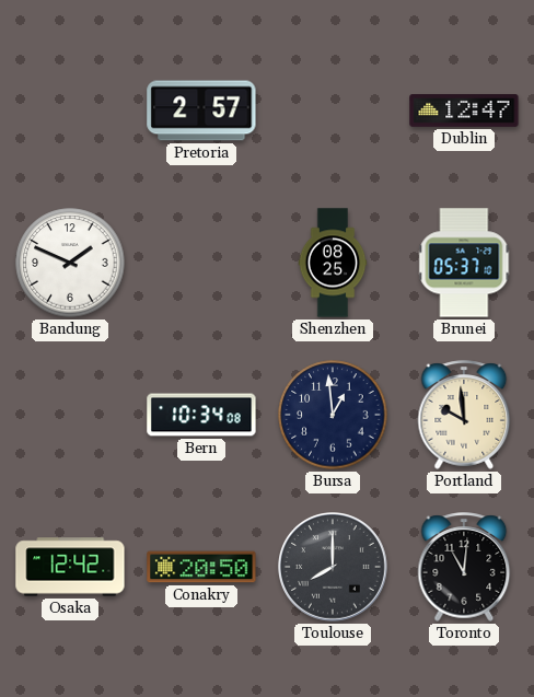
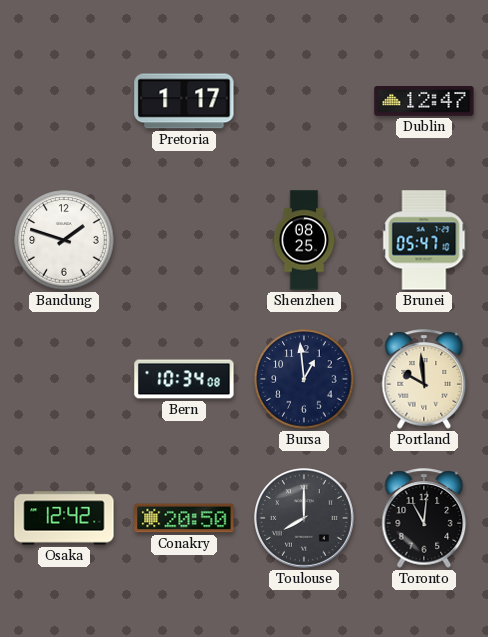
Pretoria: 2:57 -> 1:17 (184, 101)
Bandung: 1:49 -> 1:48 (64, 240)
Brunei: 05:37 -> 05:47 (424, 240)
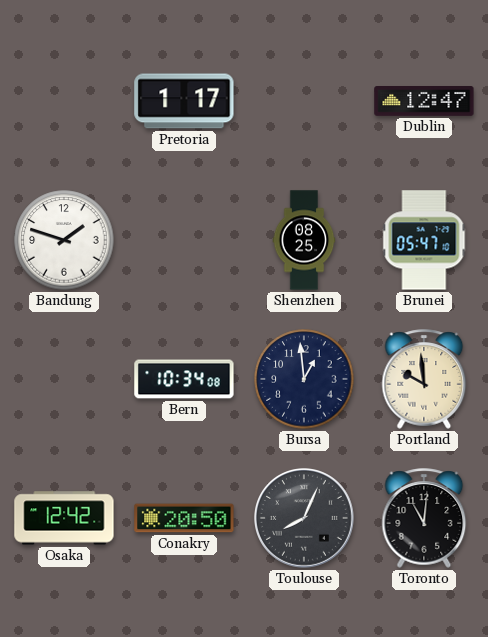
Toulouse: 8:00 -> 8:04 (305, 519)
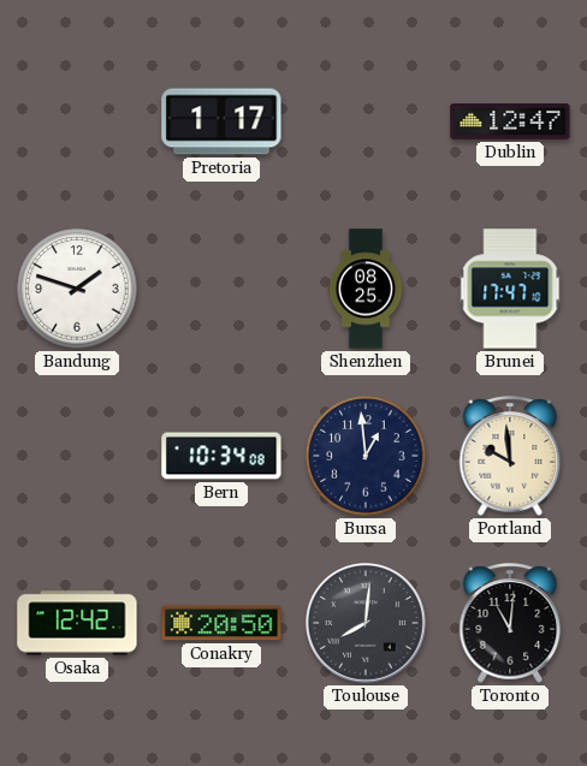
Brunei: 05:47 -> 17:47 (510, 289)
Toulouse: 8:04 -> 8:01 (367, 624)
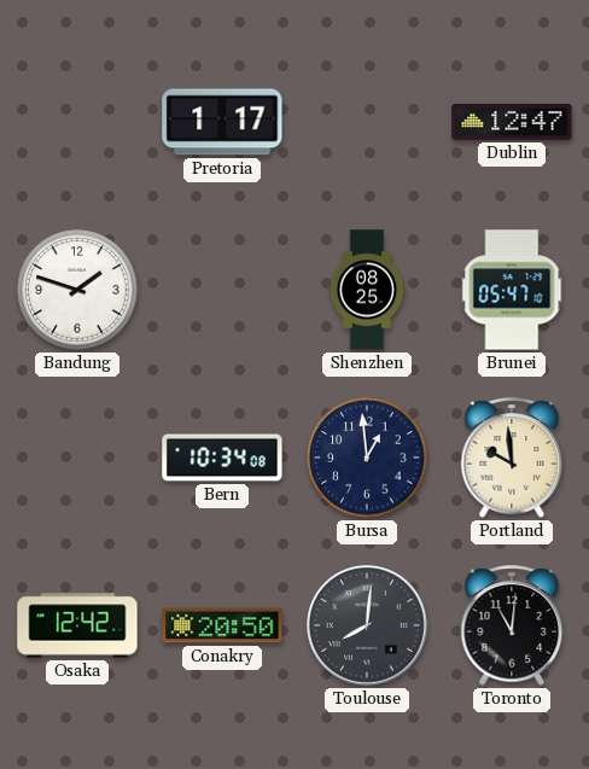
Brunei: 17:47 -> 05:47 (512, 290)
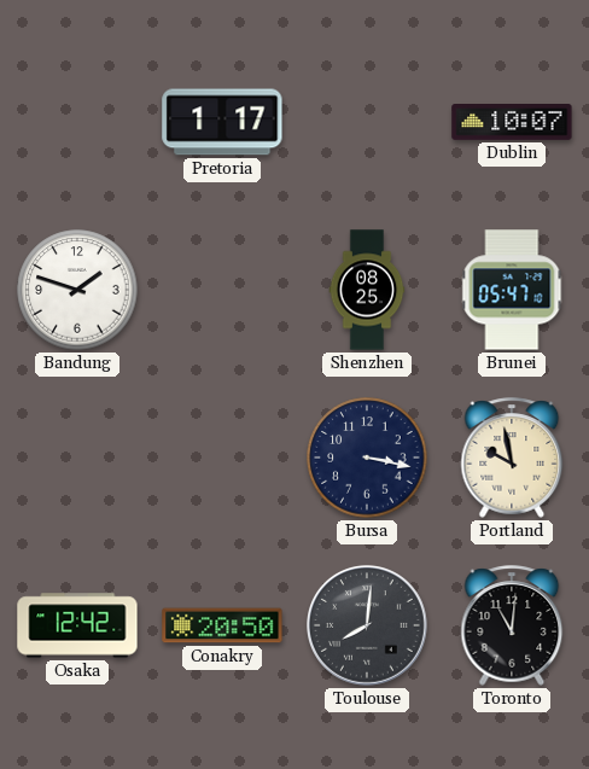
Dublin: 12:47 -> 10:07 (512, 123)
Bern: 10:34 -> none (222, 458)
Bursa: 12:59 -> 3:17 (367, 458)
Portland: 9:59 -> 9:58 (512, 458)
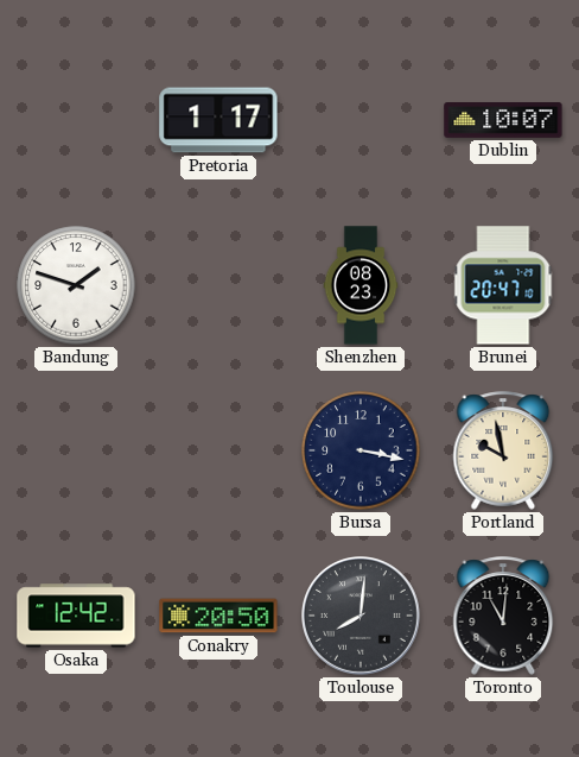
Shenzhen: 08:25 -> 08:23 (361, 285)
Brunei: 05:47 -> 20:47 (503, 285)
